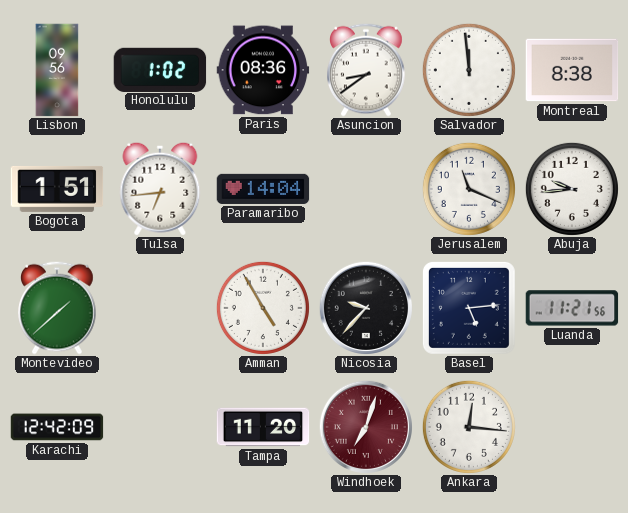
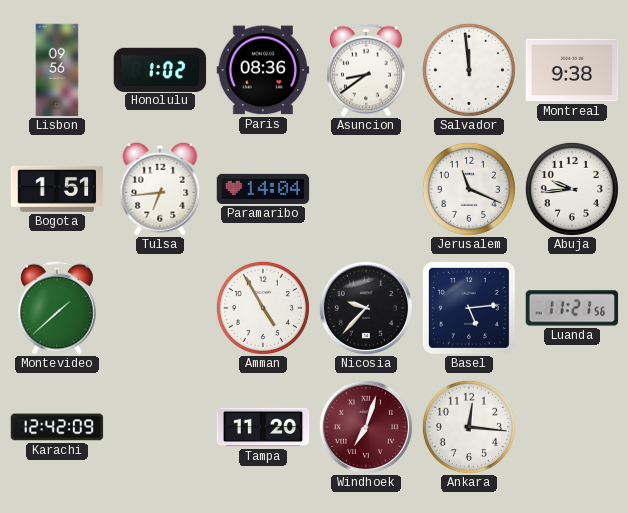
Montreal: 8:38 -> 9:38 (572, 70)
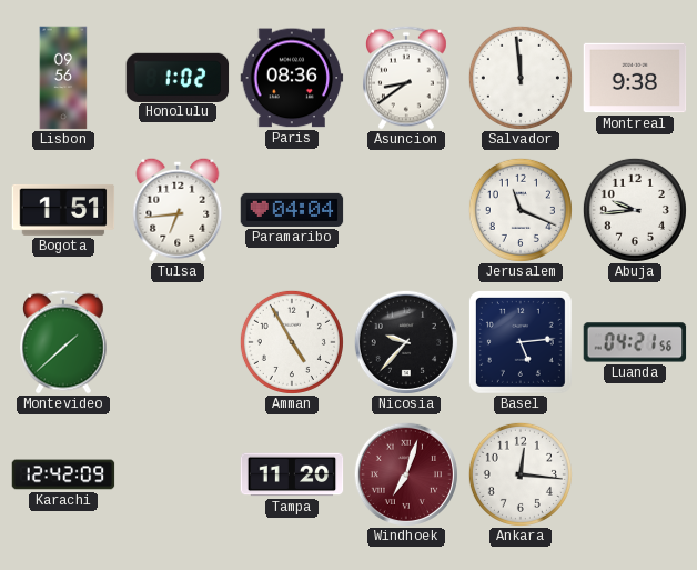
Paramaribo: 14:04 -> 04:04 (292, 210)
Luanda: 11:21 -> 04:21 (635, 342)
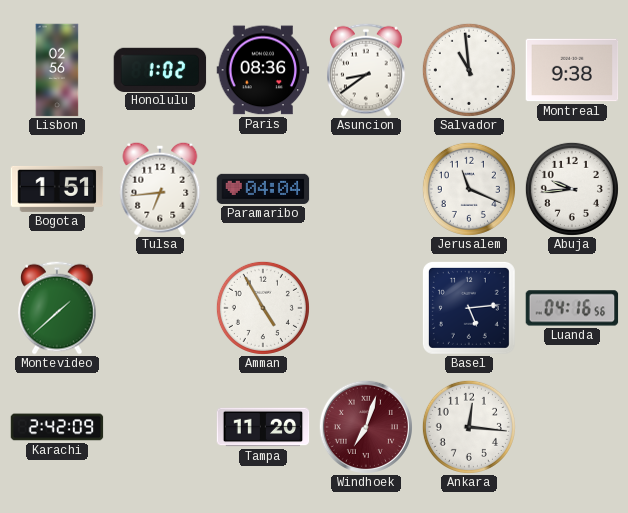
Lisbon: 09:56 -> 02:56 (57, 70)
Salvador: 11:59 -> 10:59 (469, 70)
Nicosia: 9:37 -> none (406, 342)
Luanda: 04:21 -> 04:16 (572, 308)
Karachi: 12:42 -> 2:42 (57, 427)
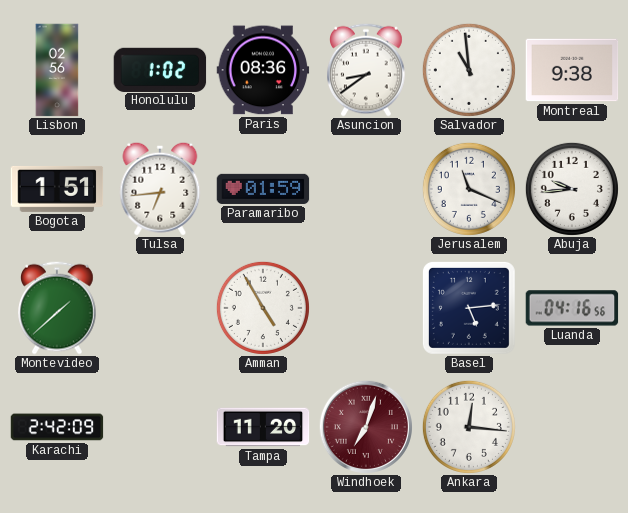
Paramaribo: 04:04 -> 01:59 (263, 189)
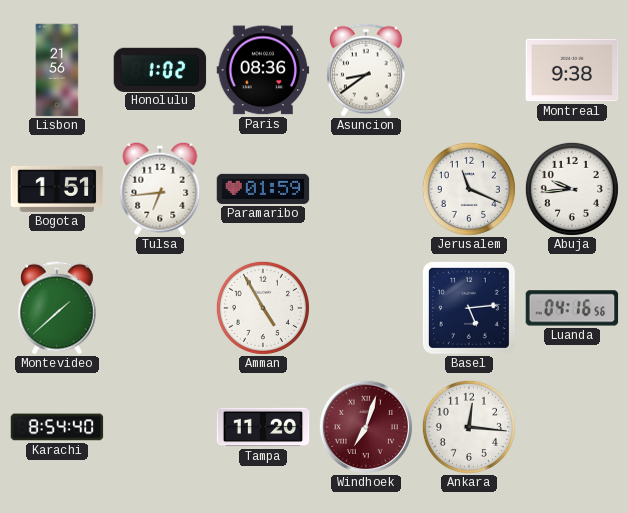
Lisbon: 02:56 -> 21:56 (57, 70)
Salvador: 10:59 -> none (469, 70)
Karachi: 2:42 -> 8:54 (57, 427)
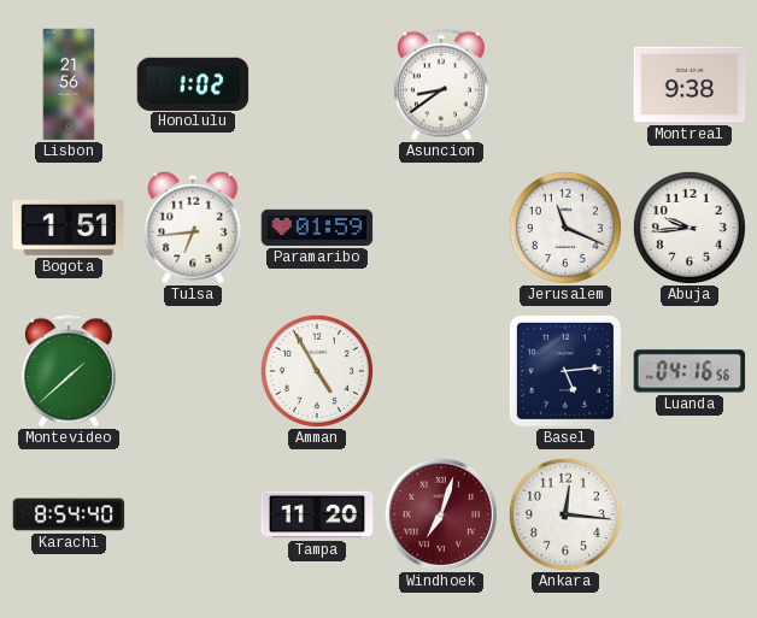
Paris: 08:36 -> none (263, 70)
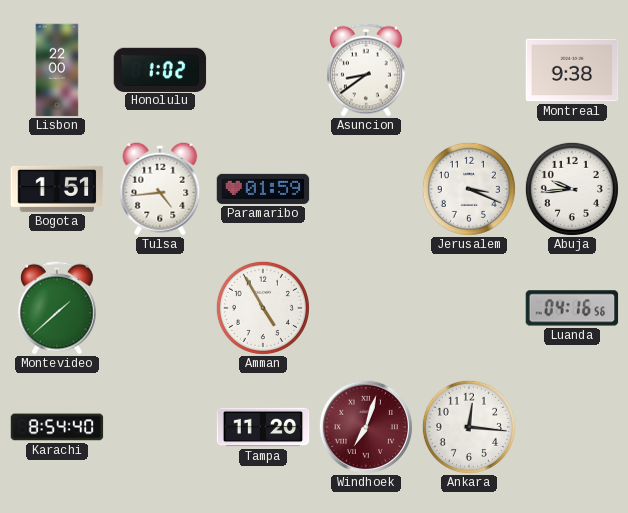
Lisbon: 21:56 -> 22:00 (57, 70)
Tulsa: 6:44 -> 4:44 (160, 189)
Jerusalem: 11:19 -> 3:19 (469, 189)
Basel: 5:14 -> none (565, 371)
